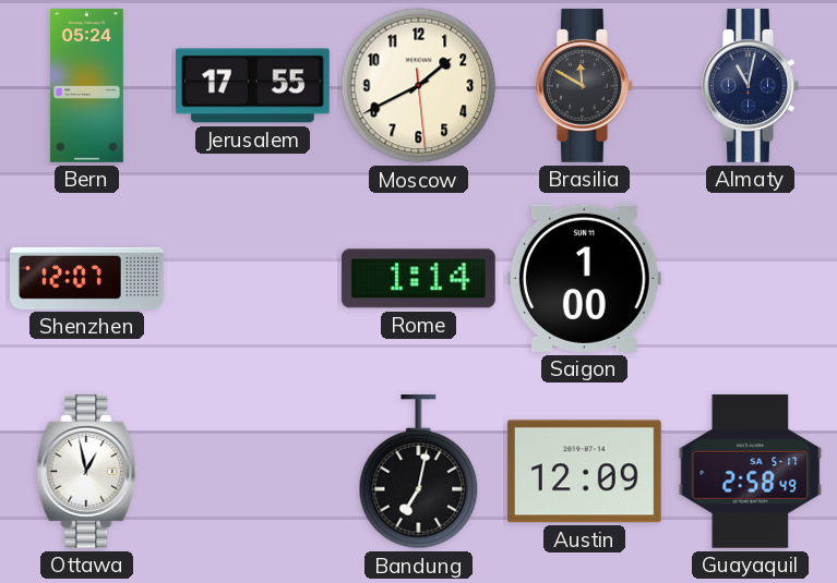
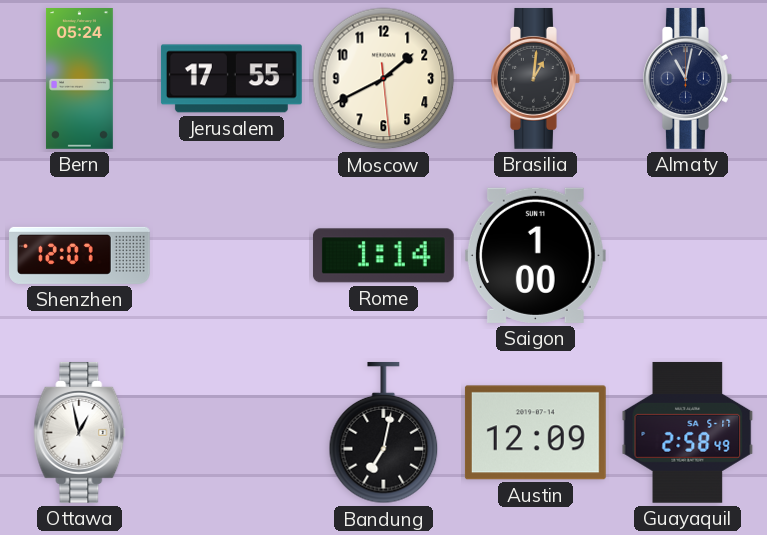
Brasilia: 11:50 -> 1:01 (536, 78)
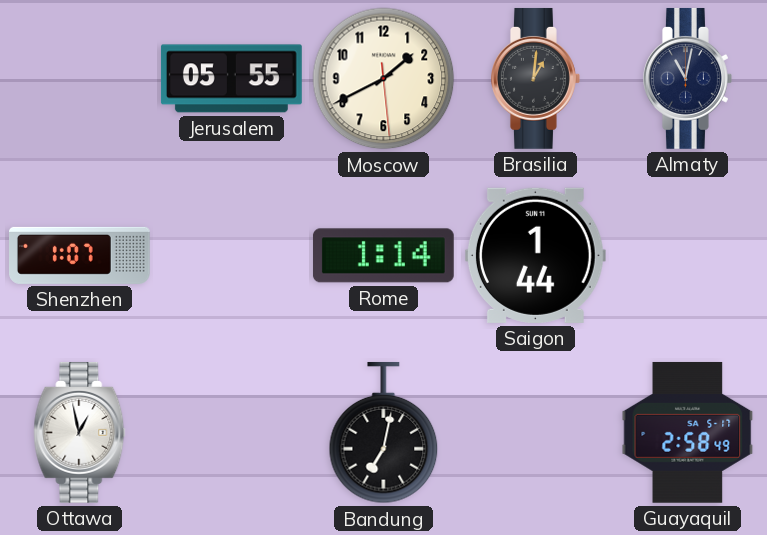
Bern: 05:24 -> none (79, 79)
Jerusalem: 17:55 -> 05:55 (231, 79)
Shenzhen: 12:07 -> 1:07 (80, 255)
Saigon: 1:00 -> 1:44 (535, 255)
Austin: 12:09 -> none (535, 433)
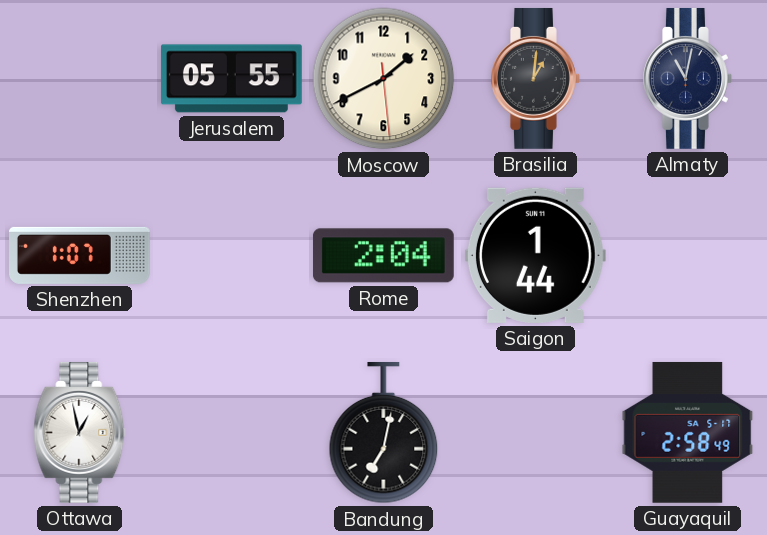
Rome: 1:14 -> 2:04 (383, 256)
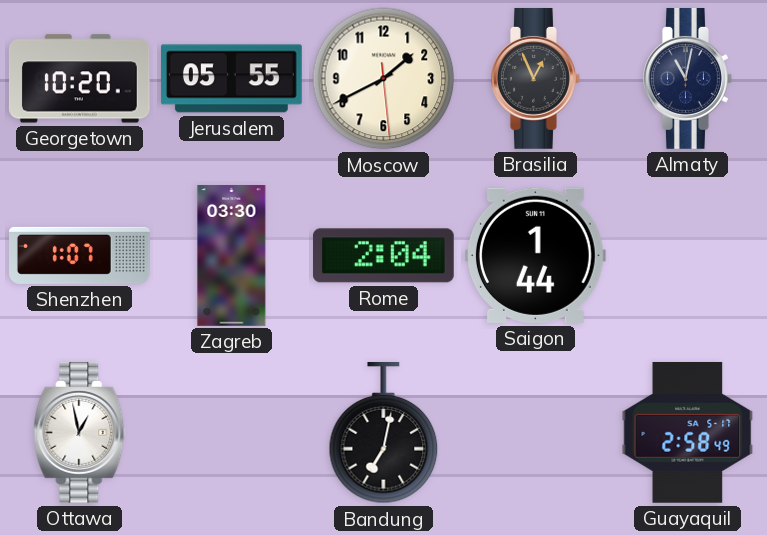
Georgetown: none -> 10:20 (79, 79)
Brasilia: 1:01 -> 12:56 (536, 78)
Zagreb: none -> 03:30 (232, 256)
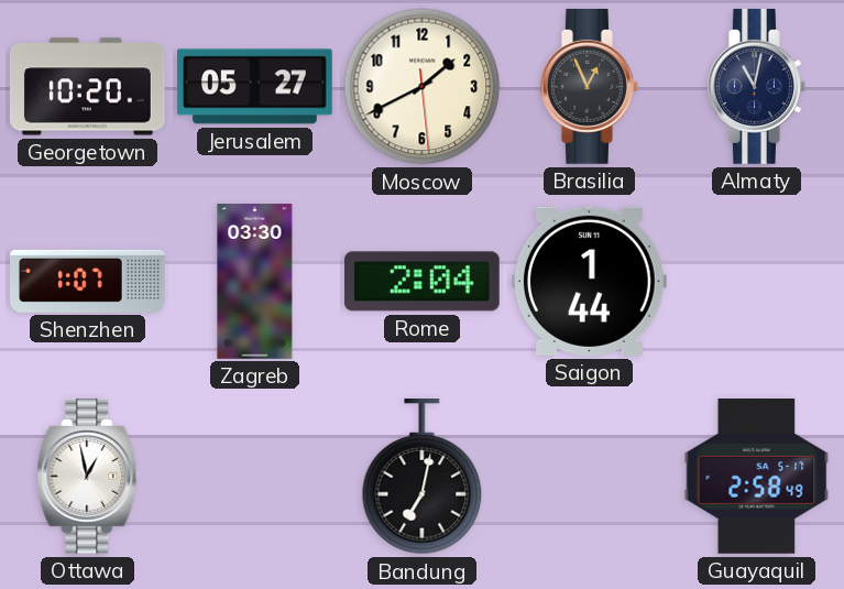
Jerusalem: 05:55 -> 05:27 (254, 87)
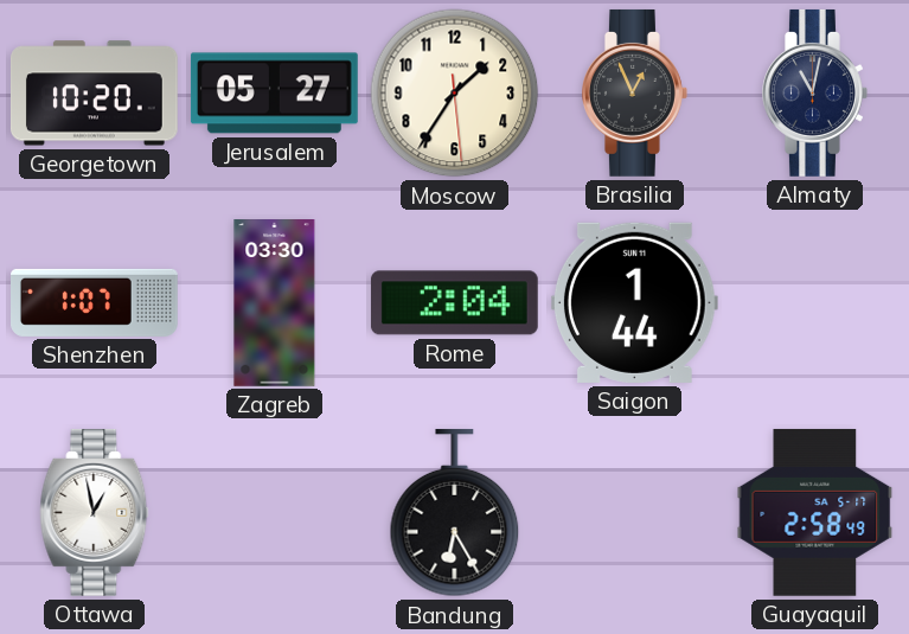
Moscow: 1:40 -> 1:35 (455, 94)
Bandung: 7:02 -> 6:25 (455, 513)
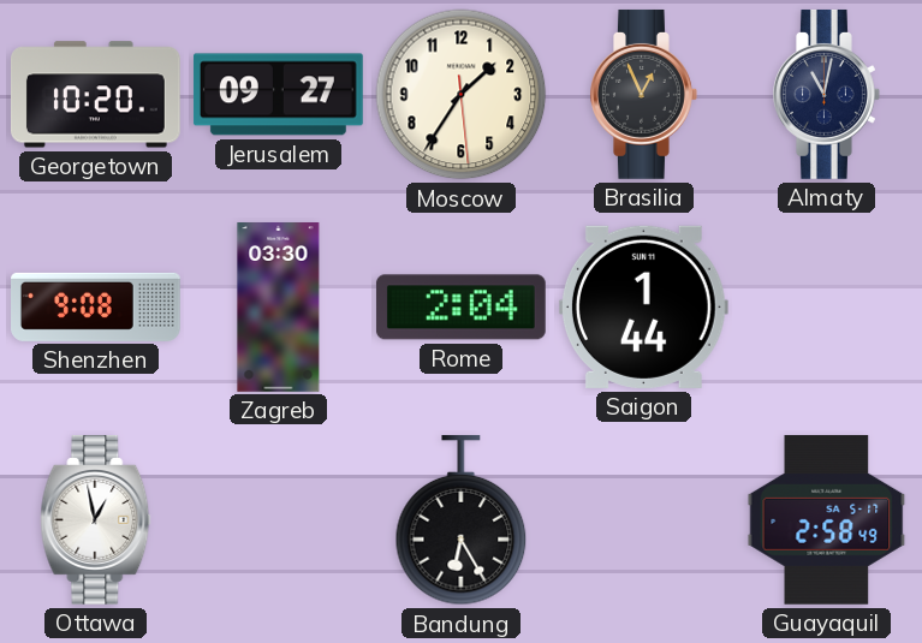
Jerusalem: 05:27 -> 09:27 (278, 95)
Shenzhen: 1:07 -> 9:08 (96, 306)
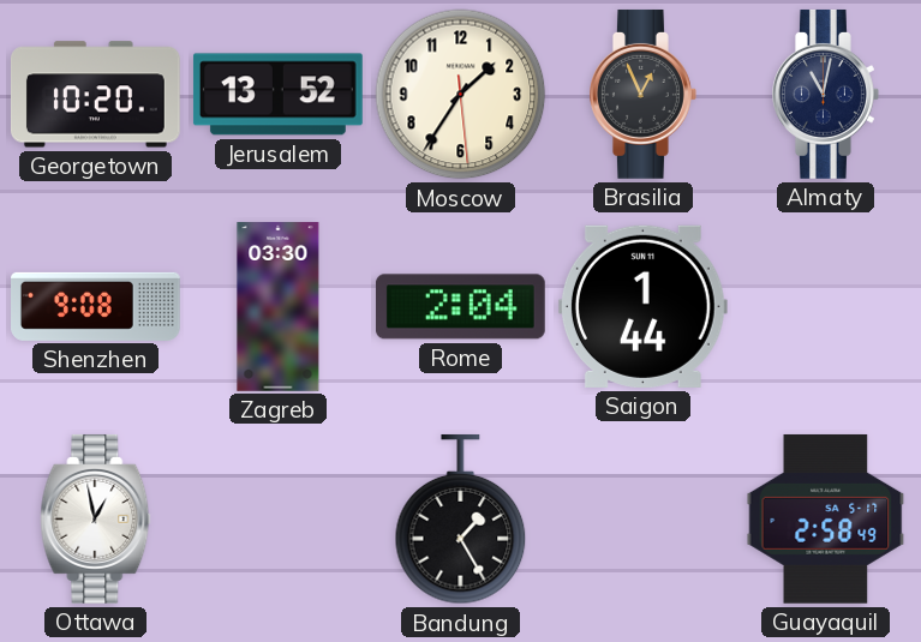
Jerusalem: 09:27 -> 13:52 (277, 95)
Bandung: 6:25 -> 1:25 (461, 520)
